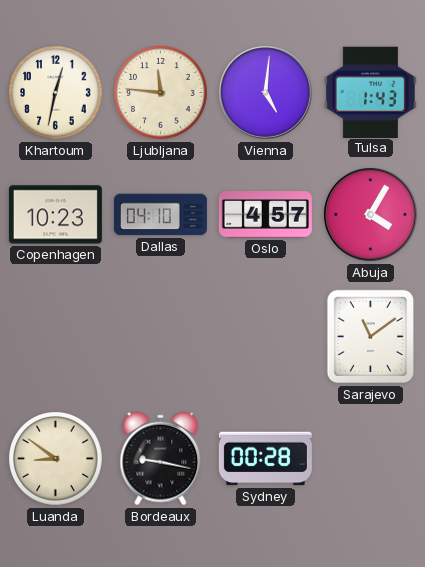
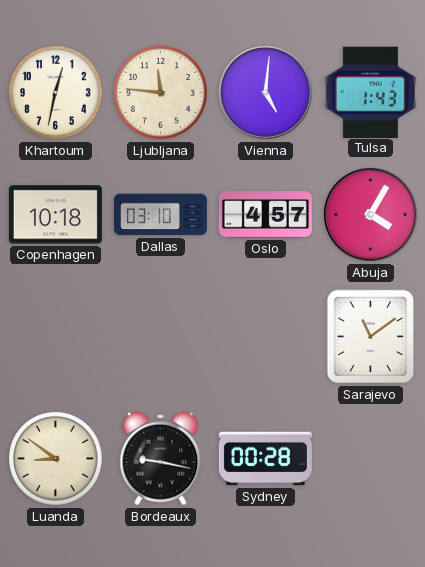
Copenhagen: 10:23 -> 10:18 (55, 215)
Dallas: 04:10 -> 03:10 (160, 215)
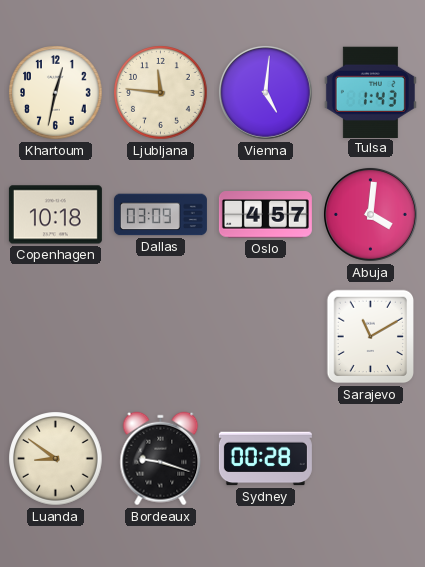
Dallas: 03:10 -> 03:09 (160, 215)
Abuja: 4:05 -> 4:01 (370, 214)
Sarajevo: 11:09 -> 11:10 (371, 337)
Bordeaux: 9:17 -> 9:18 (161, 459)
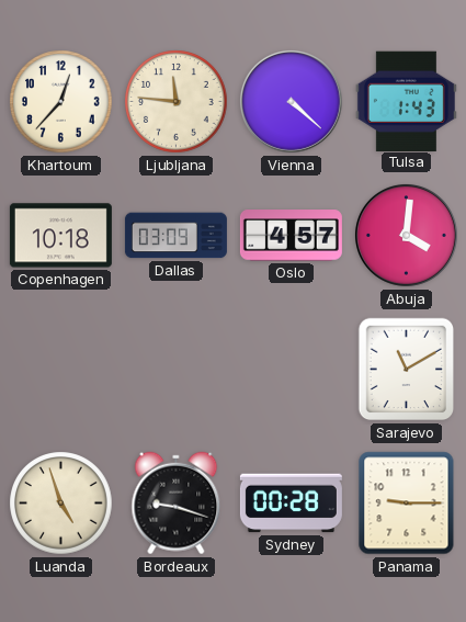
Khartoum: 12:32 -> 12:37 (61, 102)
Vienna: 5:01 -> 4:22 (291, 101)
Luanda: 8:51 -> 4:57 (61, 504)
Panama: none -> 9:15 (407, 504)
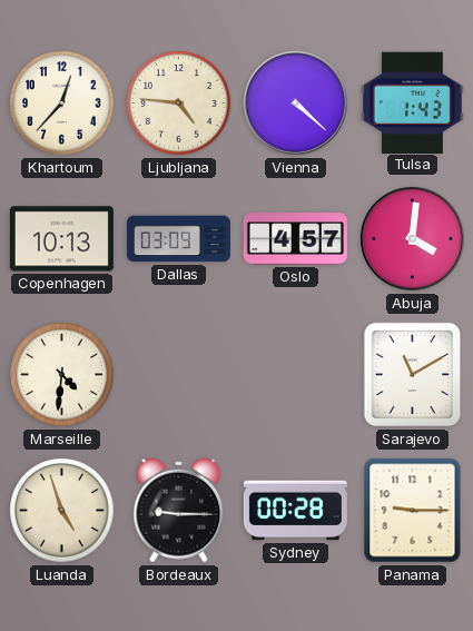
Ljubljana: 11:46 -> 4:46 (179, 103)
Copenhagen: 10:18 -> 10:13 (61, 239)
Marseille: none -> 4:31 (62, 375)
Bordeaux: 9:18 -> 9:15 (179, 511)
